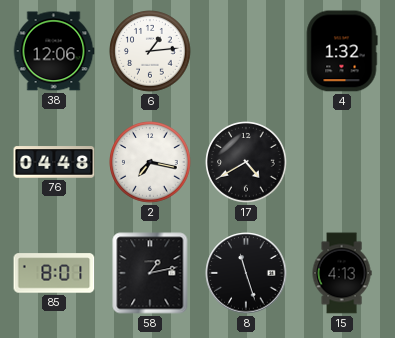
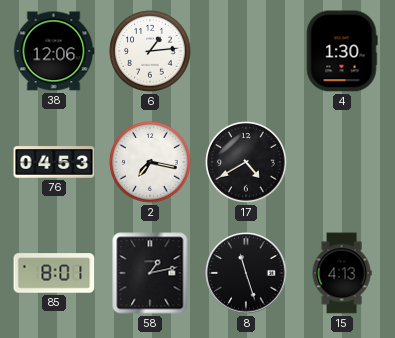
4: 1:32 -> 1:30 (342, 51)
76: 04:48 -> 04:53 (54, 162)
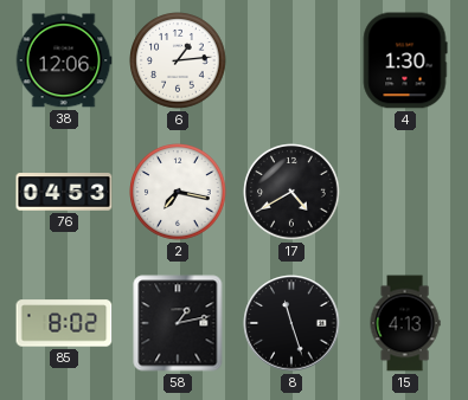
85: 8:01 -> 8:02 (64, 323)
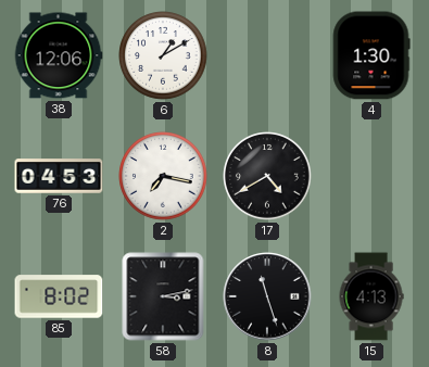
6: 1:14 -> 1:10 (163, 55)
58: 1:13 -> 3:13 (163, 296)
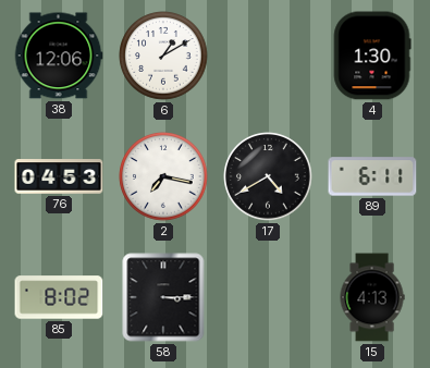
89: none -> 6:11 (372, 176)
58: 3:13 -> 3:15 (163, 297)
8: 11:27 -> none (267, 296)
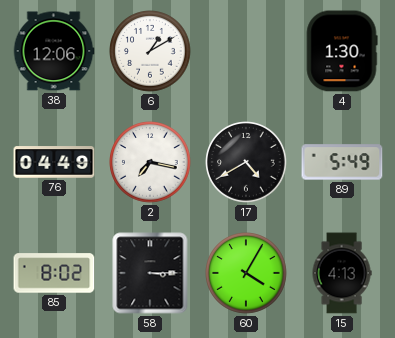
76: 04:53 -> 04:49 (54, 162)
89: 6:11 -> 5:49 (342, 162)
60: none -> 4:05 (246, 273)
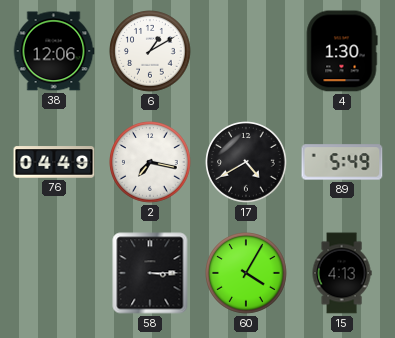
85: 8:02 -> none (54, 273)
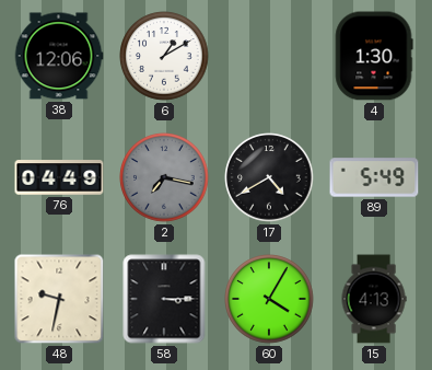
2 dial: white -> grey (164, 177)
48: none -> 9:32 (59, 299)
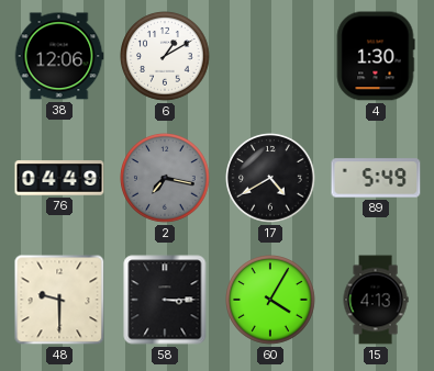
48: 9:32 -> 9:30 (59, 300)
